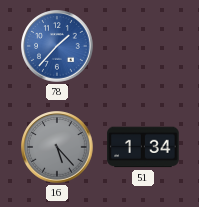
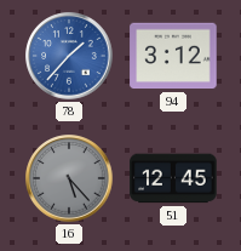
94: none -> 3:12 (173, 56)
51: 1:34 -> 12:45 (173, 178)
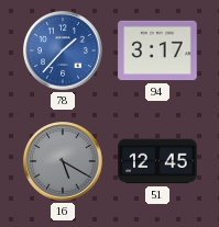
94: 3:12 -> 3:17 (157, 50)
16: 5:23 -> 5:20 (63, 161)
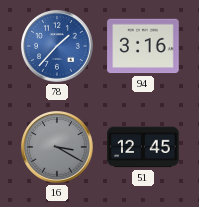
94: 3:17 -> 3:16 (143, 46)
16: 5:20 -> 3:20 (57, 147)
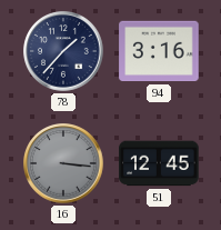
78 dial: blue -> navy (63, 51)
16: 3:20 -> 3:16 (63, 163)
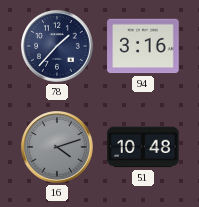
16: 3:16 -> 4:12 (57, 147)
51: 12:45 -> 10:48 (143, 147)
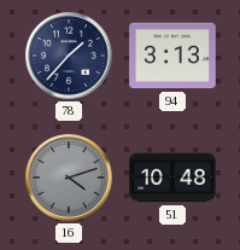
94: 3:16 -> 3:13 (172, 56)
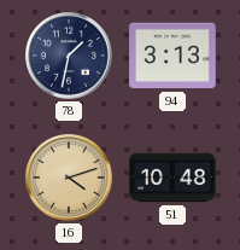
78: 1:37 -> 1:32 (69, 56)
16 dial: grey -> champagne (69, 178)
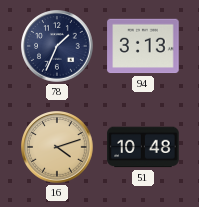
78: 1:32 -> 1:34 (57, 46)
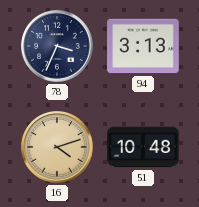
78: 1:34 -> 3:34 (57, 46)
